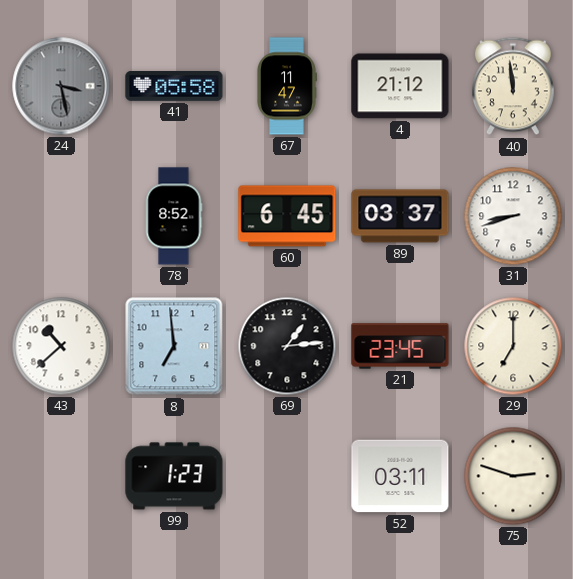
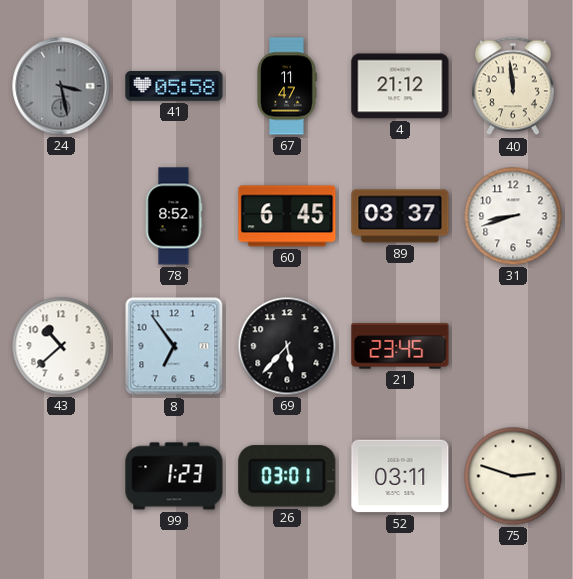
8: 6:59 -> 6:54 (174, 346)
69: 1:14 -> 5:37 (287, 346)
29: 7:00 -> none (513, 346)
26: none -> 03:01 (287, 476)
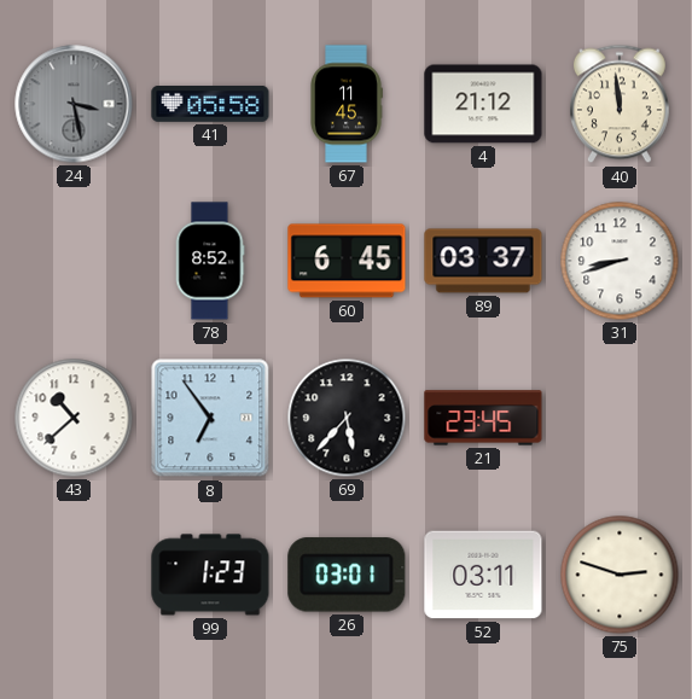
67: 11:47 -> 11:45 (347, 104)
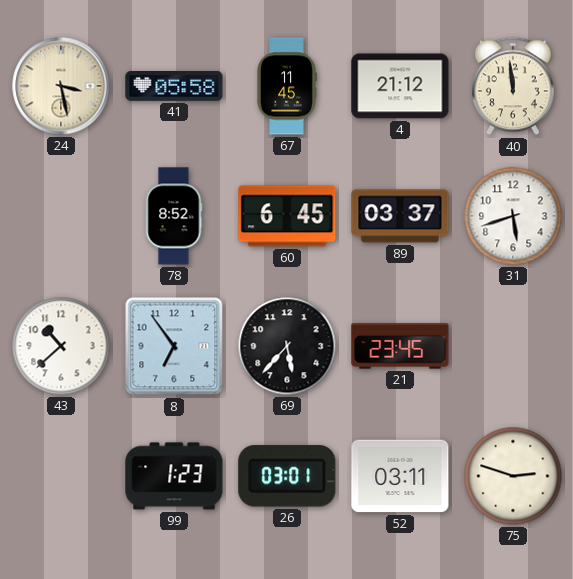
24 dial: grey -> cream (61, 86)
31: 8:42 -> 5:42 (513, 216)
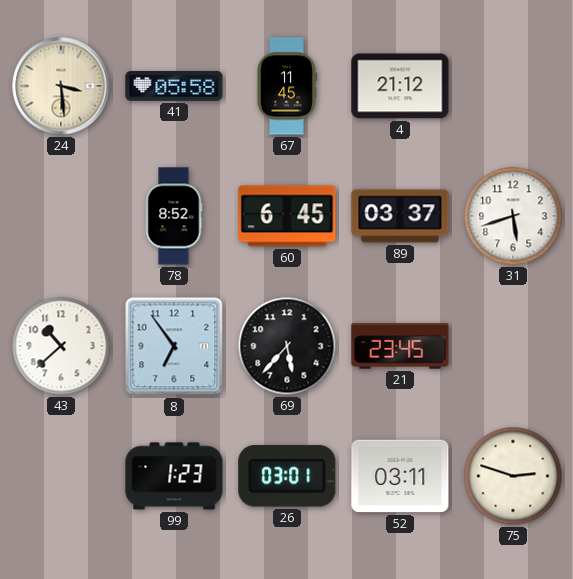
24: 3:28 -> 3:29 (61, 86)
40: 11:59 -> none (513, 86)
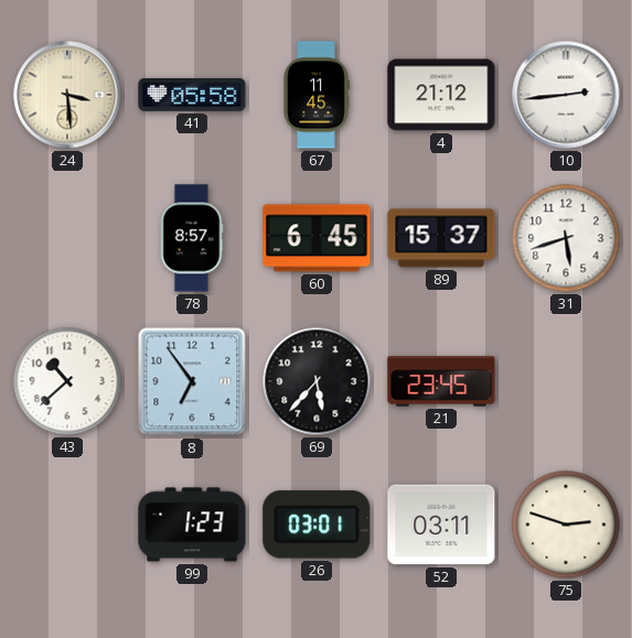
10: none -> 2:44 (566, 95)
78: 8:52 -> 8:57 (192, 238)
89: 03:37 -> 15:37 (441, 238)
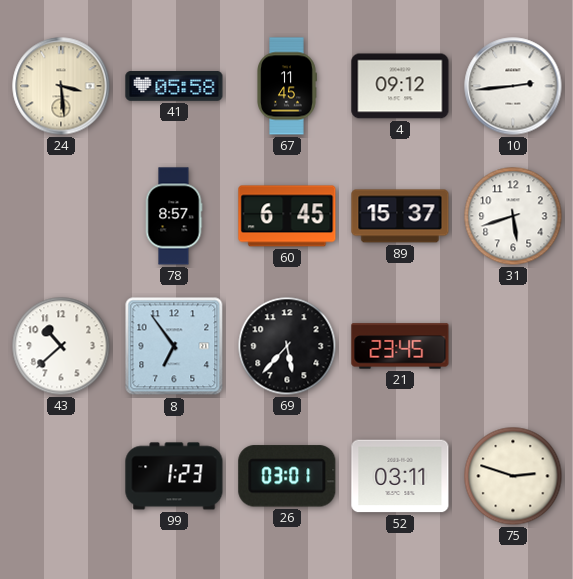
4: 21:12 -> 09:12 (400, 86)
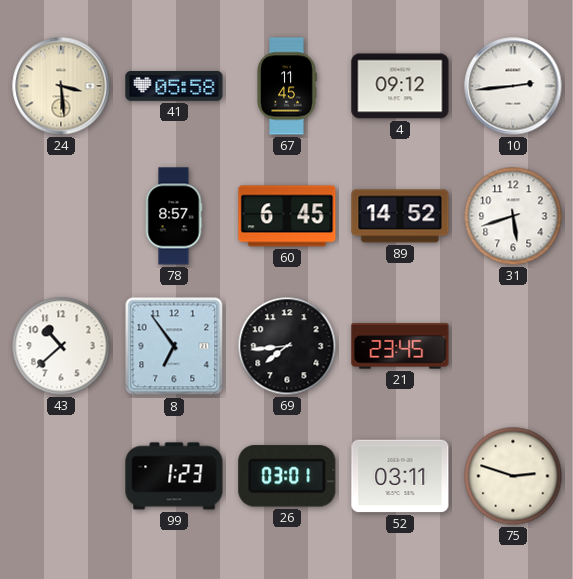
89: 15:37 -> 14:52 (400, 216)
69: 5:37 -> 7:44 (287, 346)
